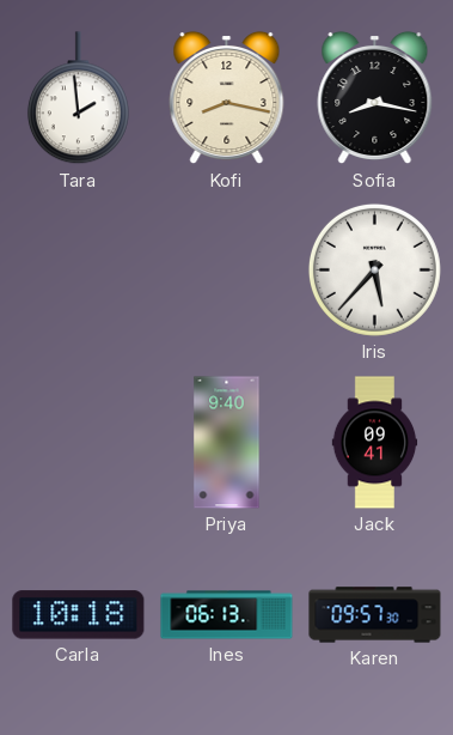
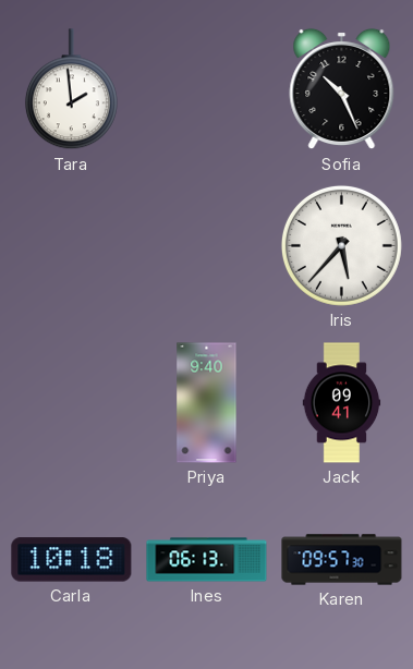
Kofi: 8:17 -> none (227, 98)
Sofia: 8:17 -> 10:26 (342, 89)
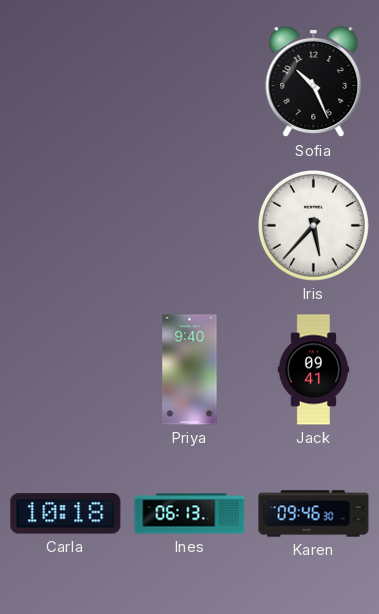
Tara: 1:59 -> none (71, 89)
Karen: 09:57 -> 09:46 (314, 514)
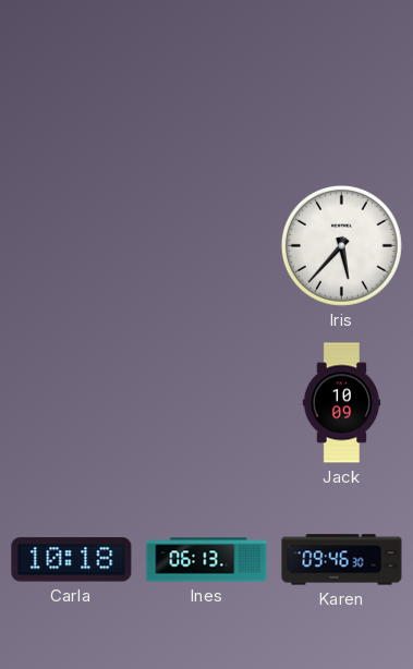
Sofia: 10:26 -> none (314, 82)
Priya: 9:40 -> none (190, 370)
Jack: 09:41 -> 10:09 (342, 403)
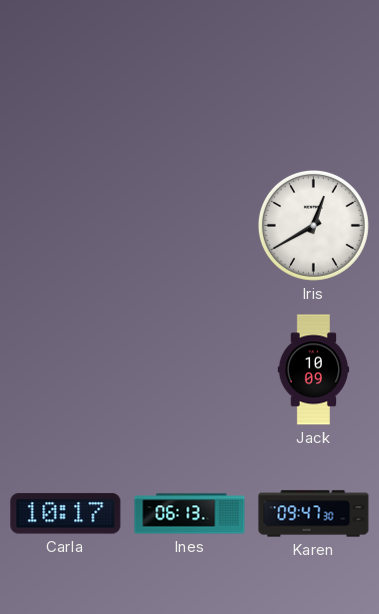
Iris: 5:37 -> 12:40 (313, 225)
Carla: 10:18 -> 10:17 (66, 514)
Karen: 09:46 -> 09:47 (314, 514)
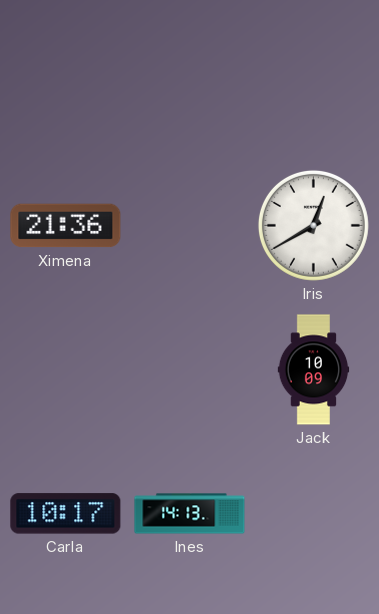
Ximena: none -> 21:36 (66, 226)
Ines: 06:13 -> 14:13 (190, 514)
Karen: 09:47 -> none (314, 514)
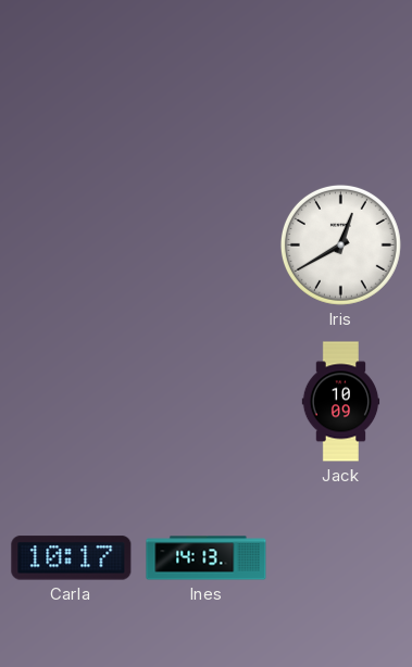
Ximena: 21:36 -> none (66, 226)
